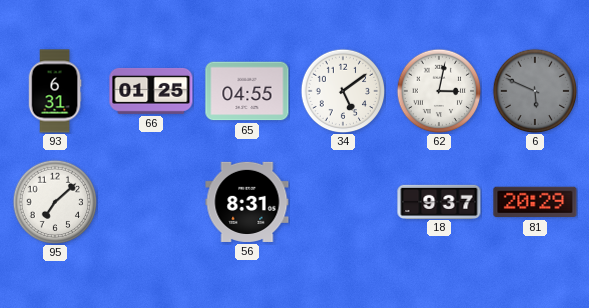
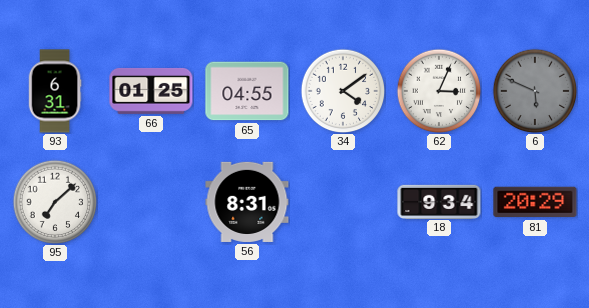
34: 5:09 -> 4:09 (343, 91)
62: 3:02 -> 3:04 (439, 91)
18: 9:37 -> 9:34 (439, 201)
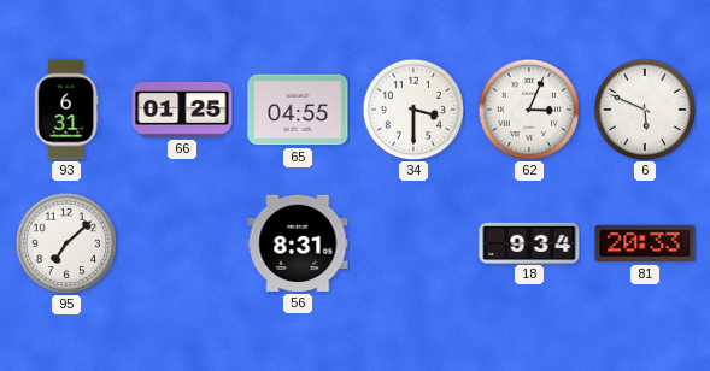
34: 4:09 -> 3:30 (413, 110)
6 dial: grey -> white (645, 110)
81: 20:29 -> 20:33 (645, 243)
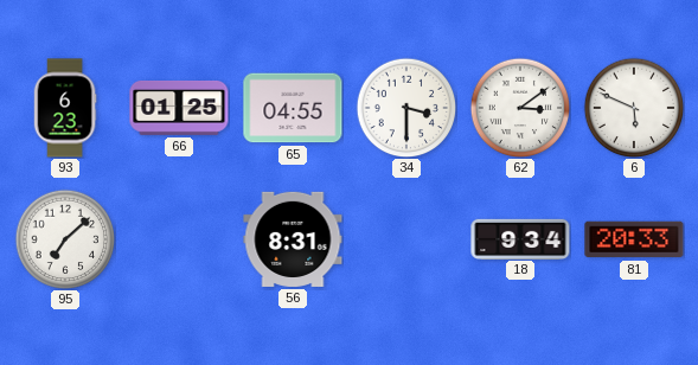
93: 6:31 -> 6:23 (65, 108)
62: 3:04 -> 3:09 (520, 108)
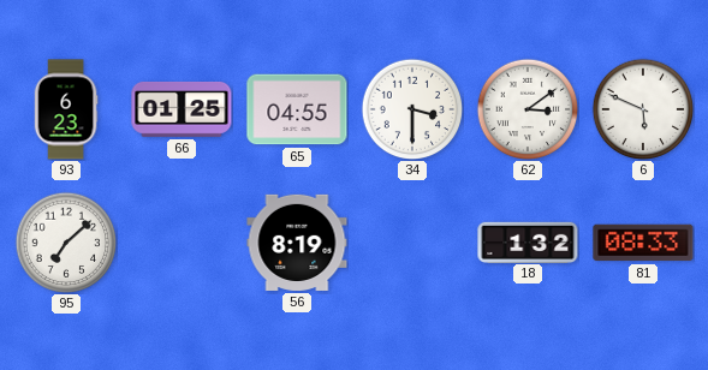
56: 8:31 -> 8:19 (297, 243)
18: 9:34 -> 1:32 (528, 241)
81: 20:33 -> 08:33 (643, 243)
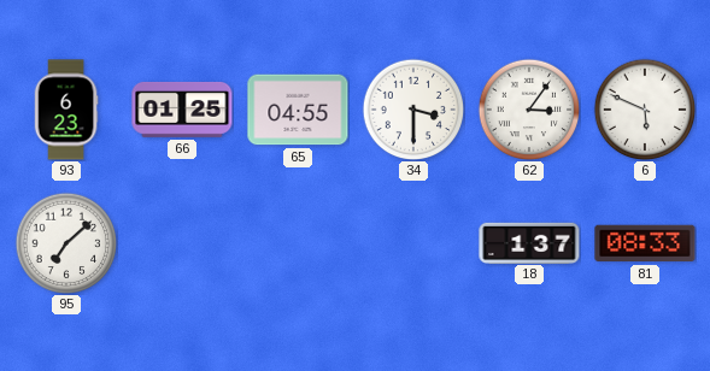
62: 3:09 -> 3:06 (529, 110)
56: 8:19 -> none (297, 243)
18: 1:32 -> 1:37 (529, 242)
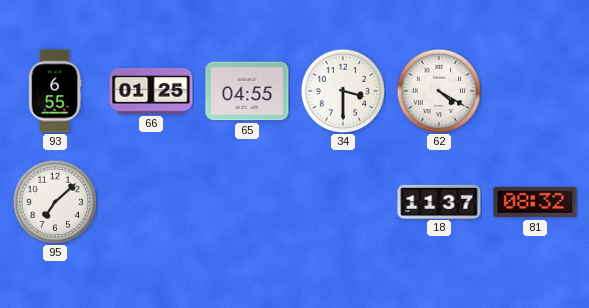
93: 6:23 -> 6:55 (55, 91)
62: 3:06 -> 4:20 (439, 91)
6: 5:49 -> none (645, 110)
18: 1:37 -> 11:37 (439, 201)
81: 08:33 -> 08:32 (535, 202)
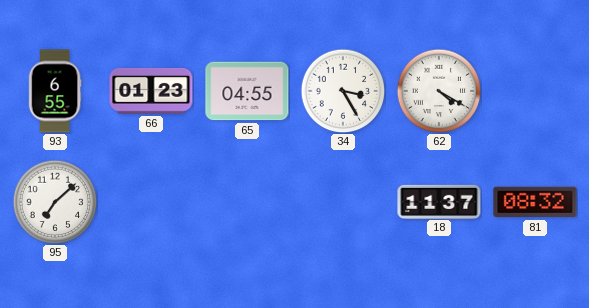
66: 01:25 -> 01:23 (151, 91)
34: 3:30 -> 3:25 (343, 91)
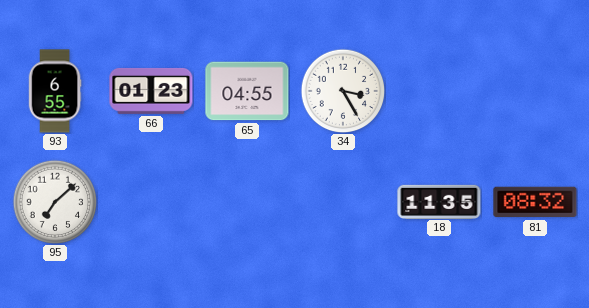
62: 4:20 -> none (439, 91)
18: 11:37 -> 11:35 (439, 201)
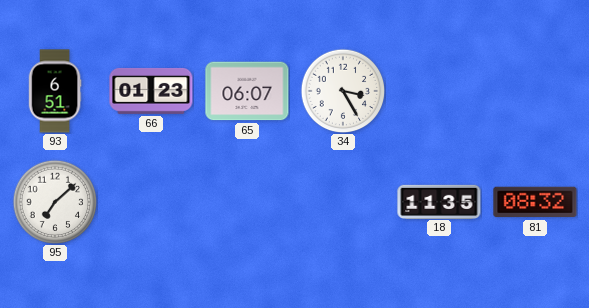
93: 6:55 -> 6:51 (55, 91)
65: 04:55 -> 06:07 (247, 91)
